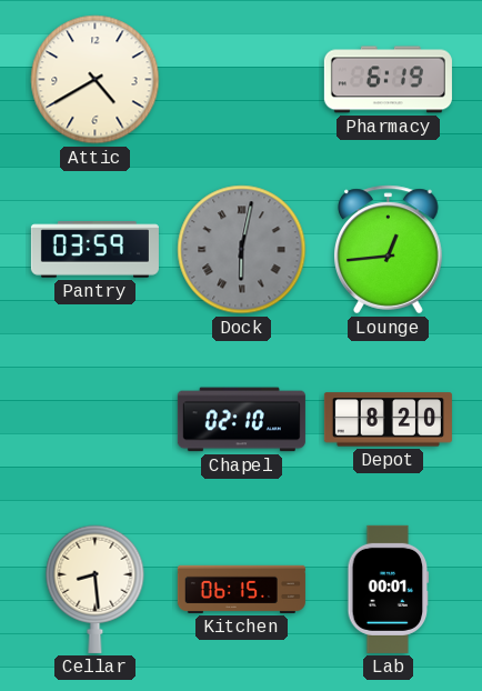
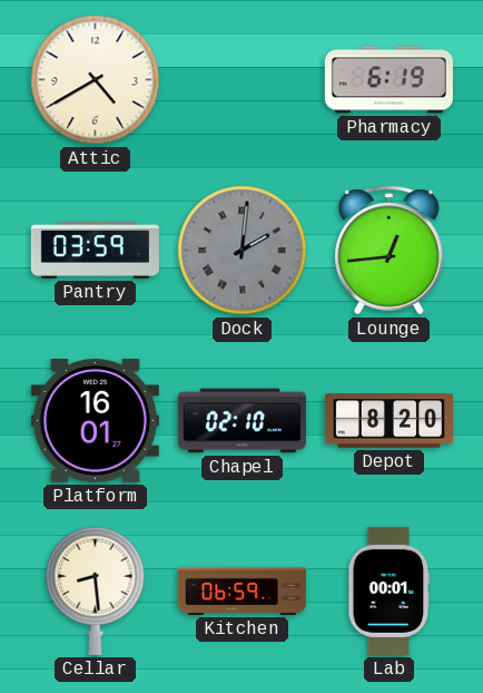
Dock: 6:02 -> 2:01 (243, 251)
Platform: none -> 16:01 (95, 421)
Kitchen: 06:15 -> 06:59 (241, 590)
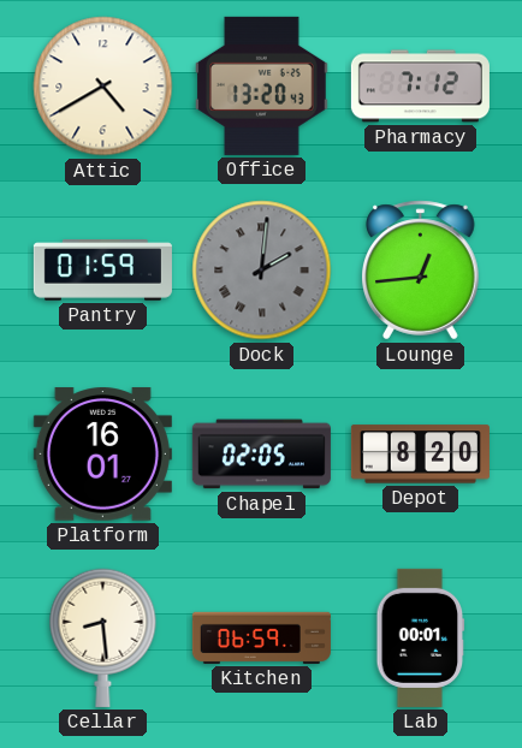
Office: none -> 13:20 (262, 85)
Pharmacy: 6:19 -> 7:12 (420, 87)
Pantry: 03:59 -> 01:59 (102, 271)
Chapel: 02:10 -> 02:05 (261, 455)
